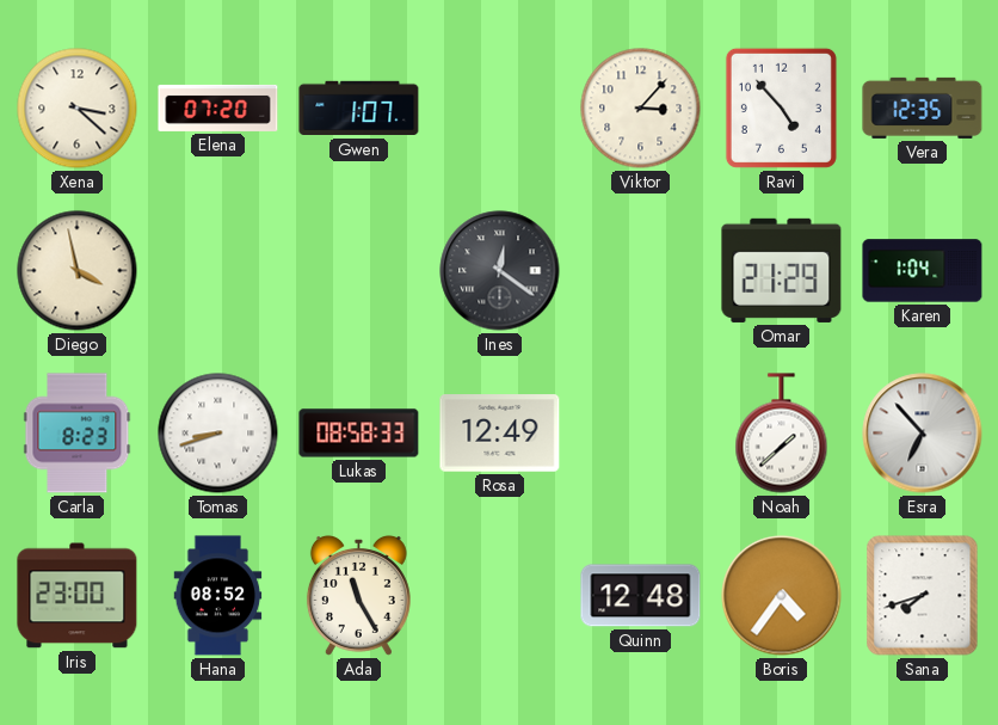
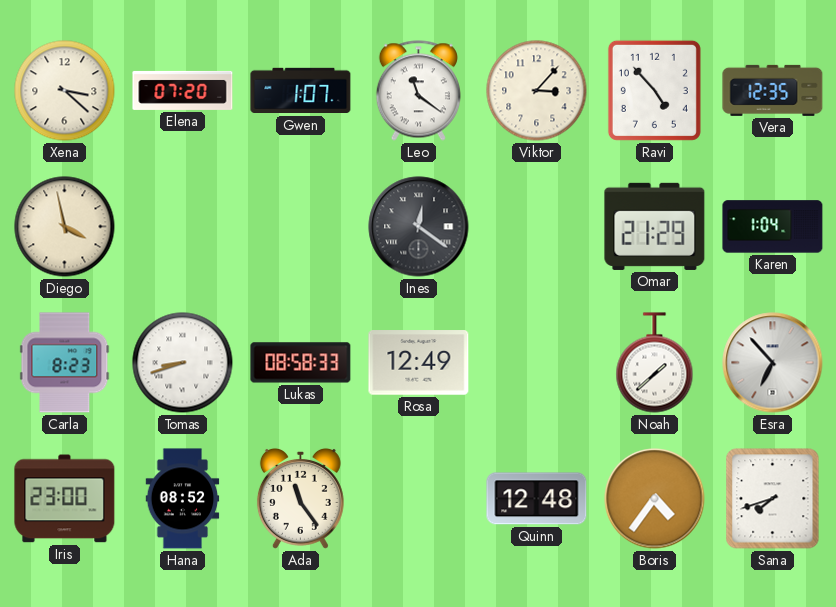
Leo: none -> 11:21 (418, 91)
Ada: 11:25 -> 11:24 (300, 498)
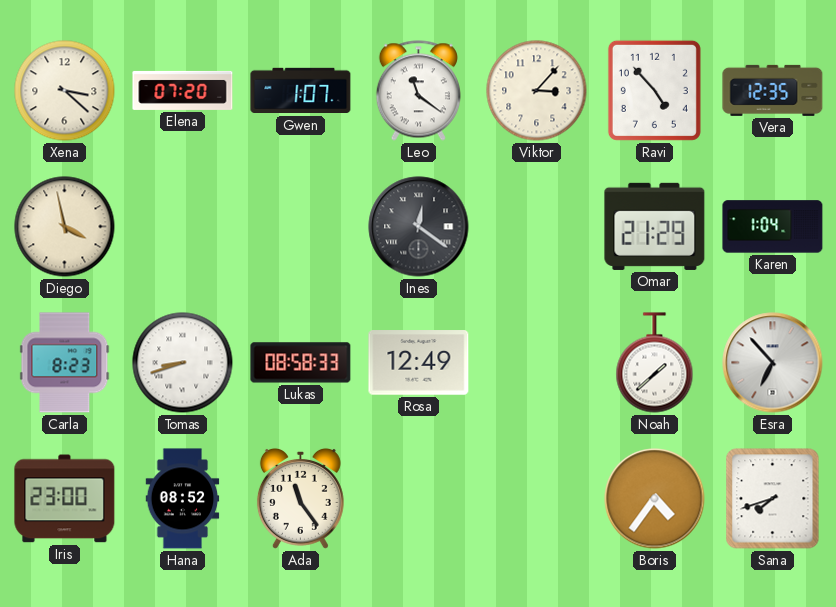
Quinn: 12:48 -> none (537, 499)
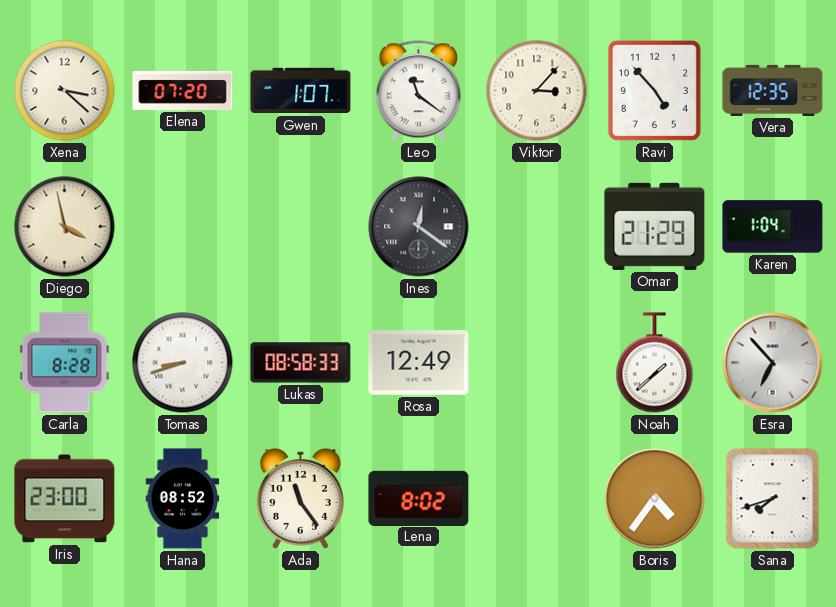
Carla: 8:23 -> 8:28 (65, 363)
Lena: none -> 8:02 (419, 498)
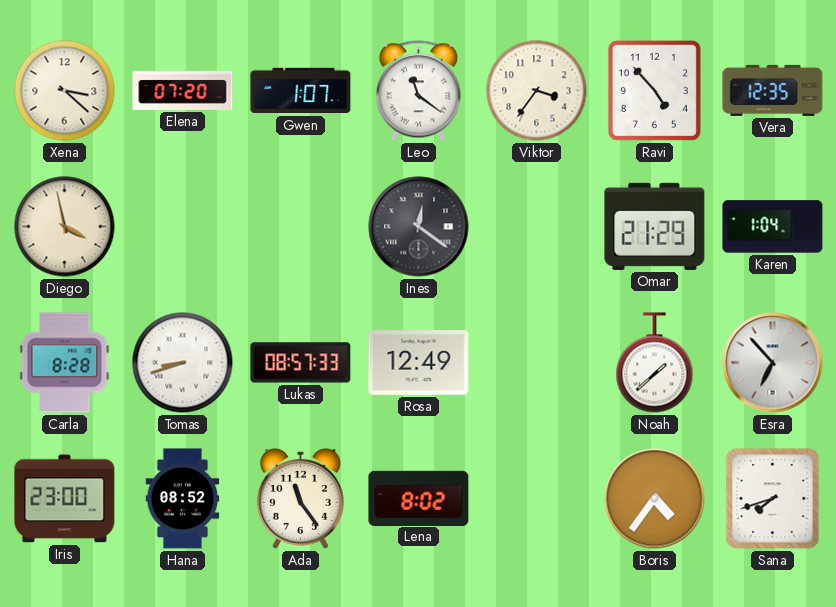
Viktor: 3:07 -> 3:36 (537, 91)
Lukas: 08:58 -> 08:57 (301, 363)
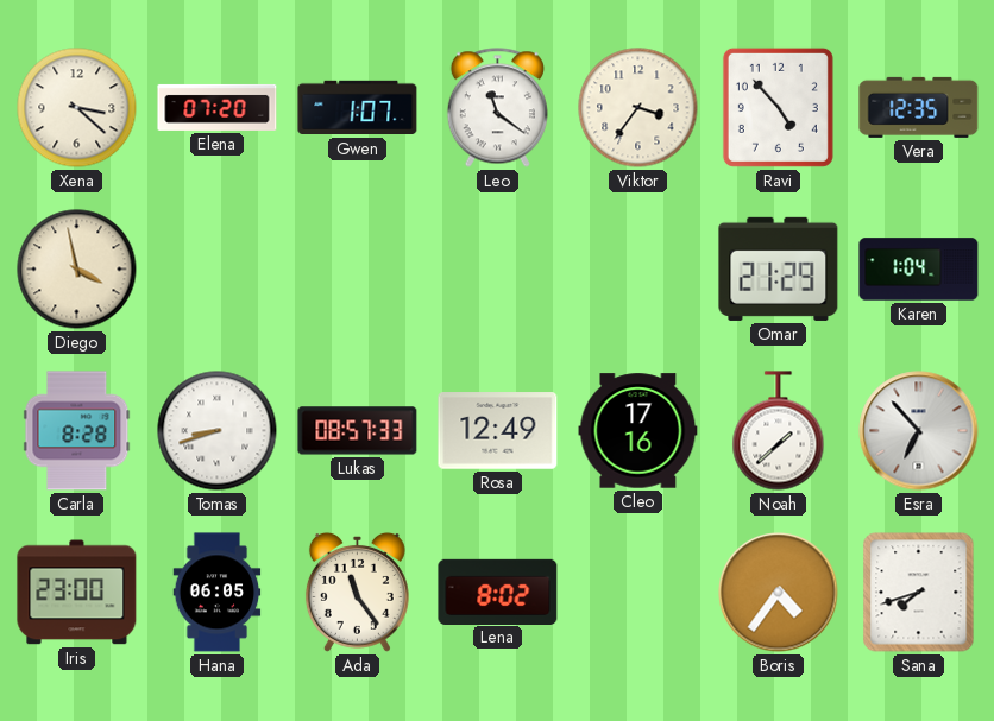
Ines: 12:21 -> none (419, 227)
Cleo: none -> 17:16 (638, 431)
Hana: 08:52 -> 06:05 (218, 593)
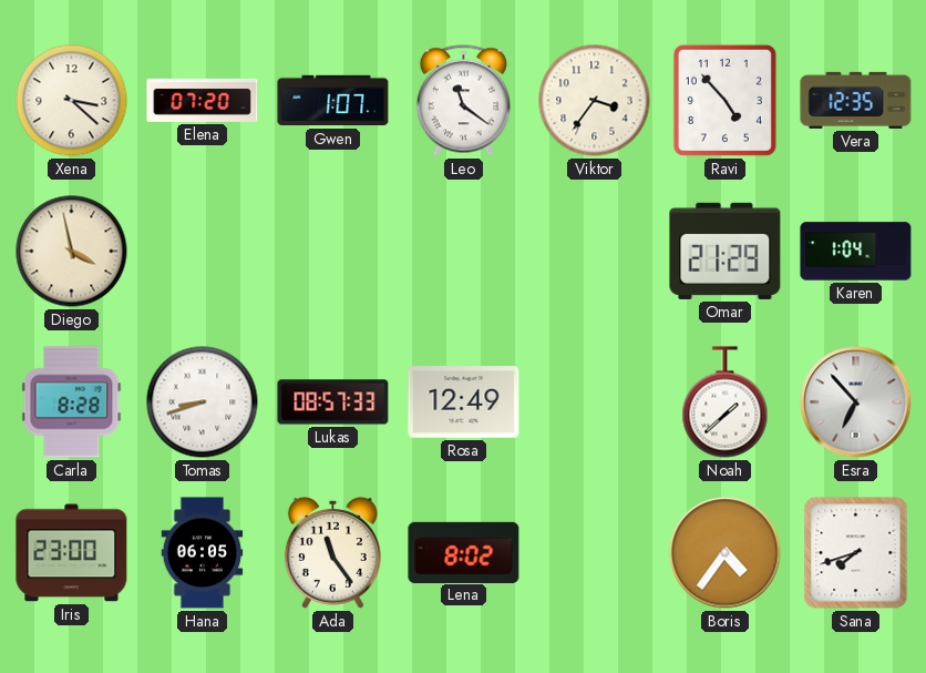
Cleo: 17:16 -> none (638, 431)
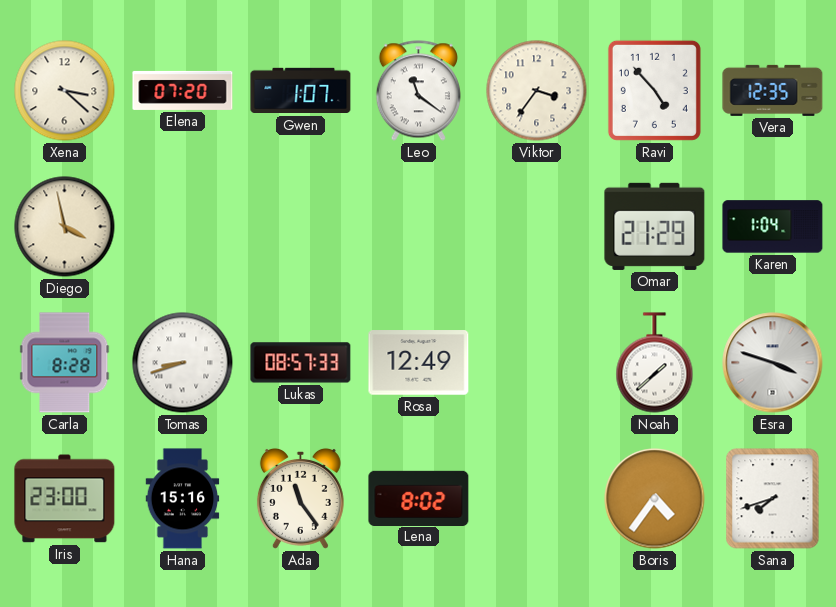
Esra: 6:53 -> 3:48 (773, 363)
Hana: 06:05 -> 15:16 (183, 499)
